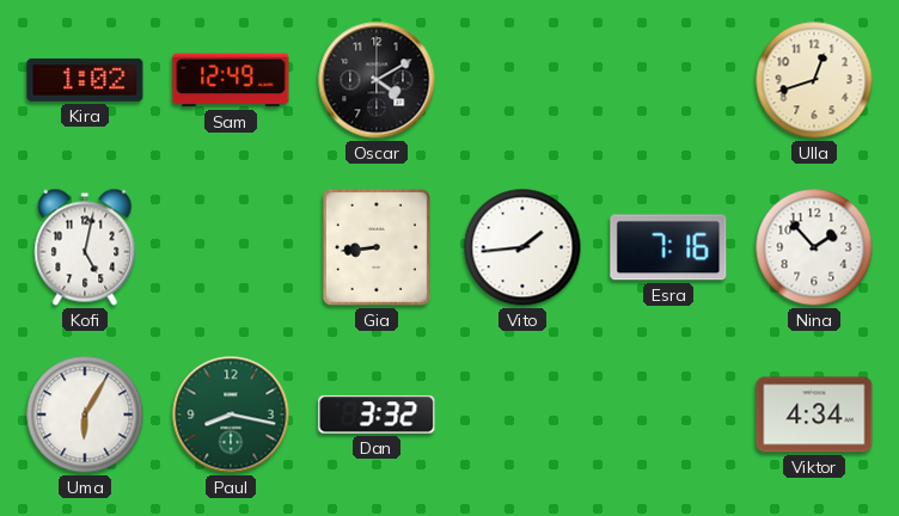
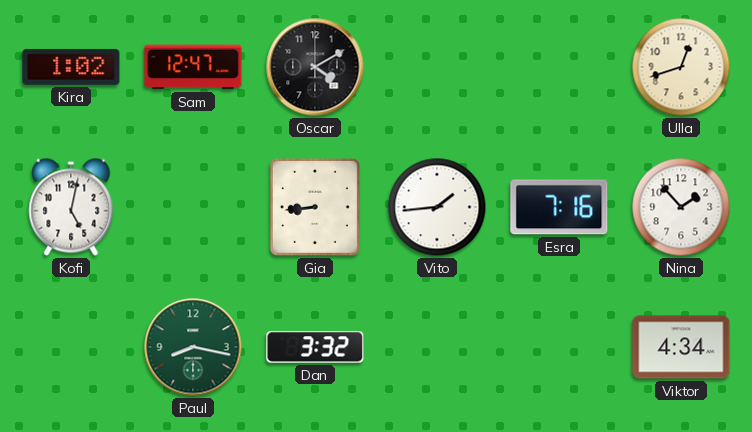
Sam: 12:49 -> 12:47 (193, 67)
Uma: 6:05 -> none (85, 414)
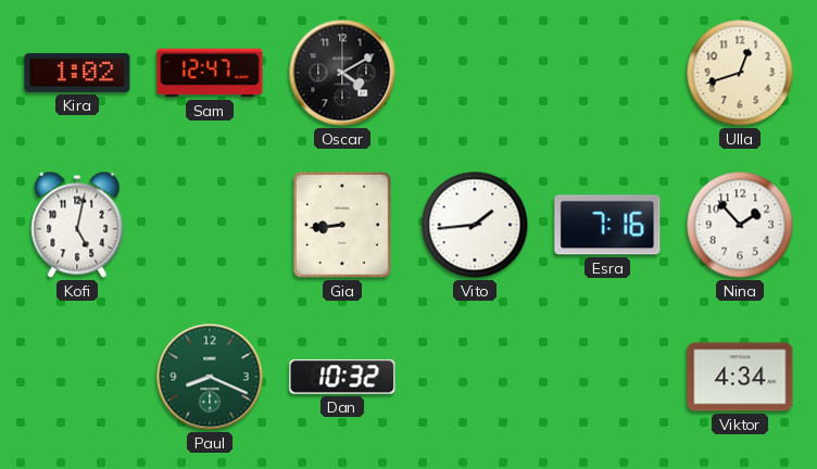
Paul: 8:17 -> 8:19 (210, 377)
Dan: 3:32 -> 10:32 (342, 377)
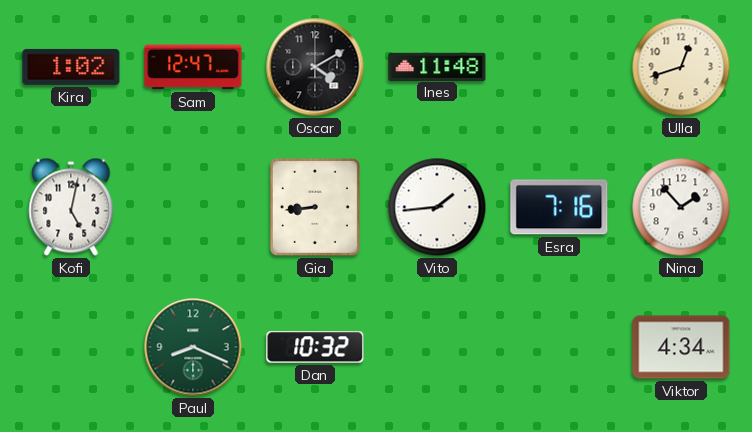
Ines: none -> 11:48 (437, 66)
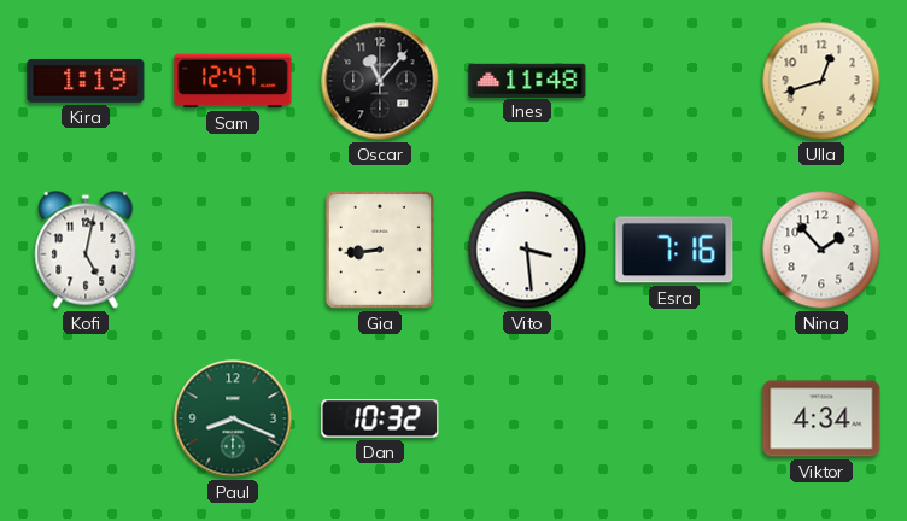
Kira: 1:02 -> 1:19 (86, 81)
Oscar: 4:10 -> 11:07 (380, 81)
Vito: 1:44 -> 3:29 (527, 250)
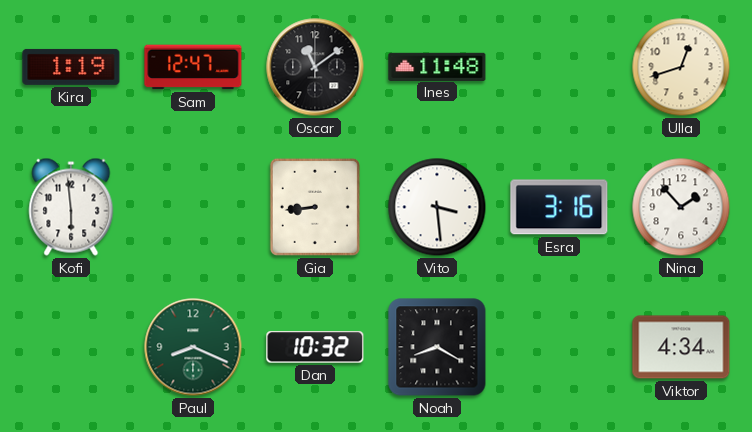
Oscar: 11:07 -> 11:09 (315, 67)
Kofi: 5:02 -> 5:59 (71, 207)
Esra: 7:16 -> 3:16 (559, 207)
Noah: none -> 8:20 (437, 347)
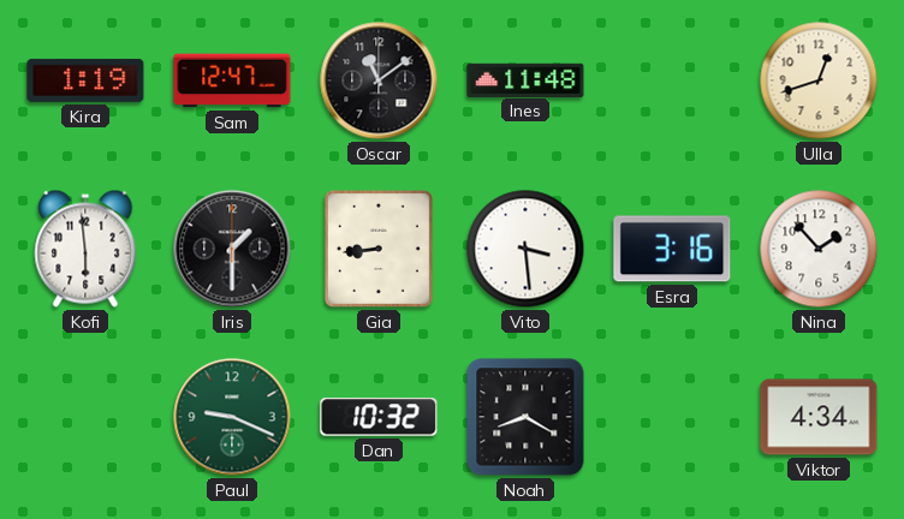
Iris: none -> 1:30 (232, 249)
Paul: 8:19 -> 9:19 (232, 417)
